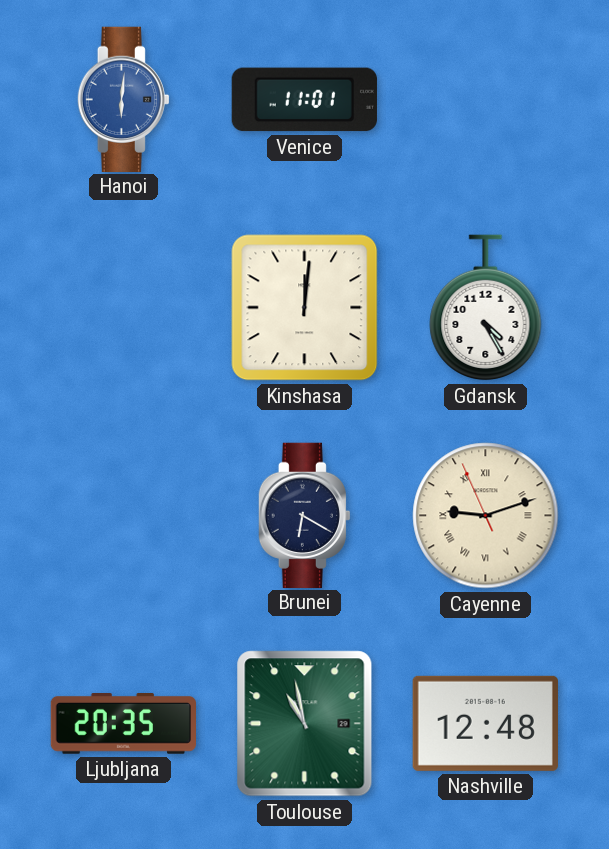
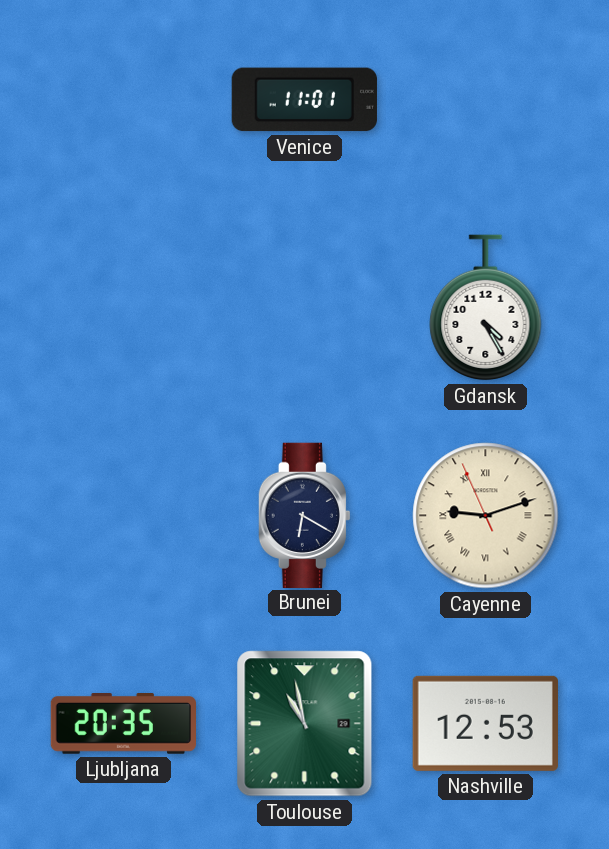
Hanoi: 6:01 -> none (123, 99)
Kinshasa: 12:01 -> none (305, 308)
Nashville: 12:48 -> 12:53 (485, 723)
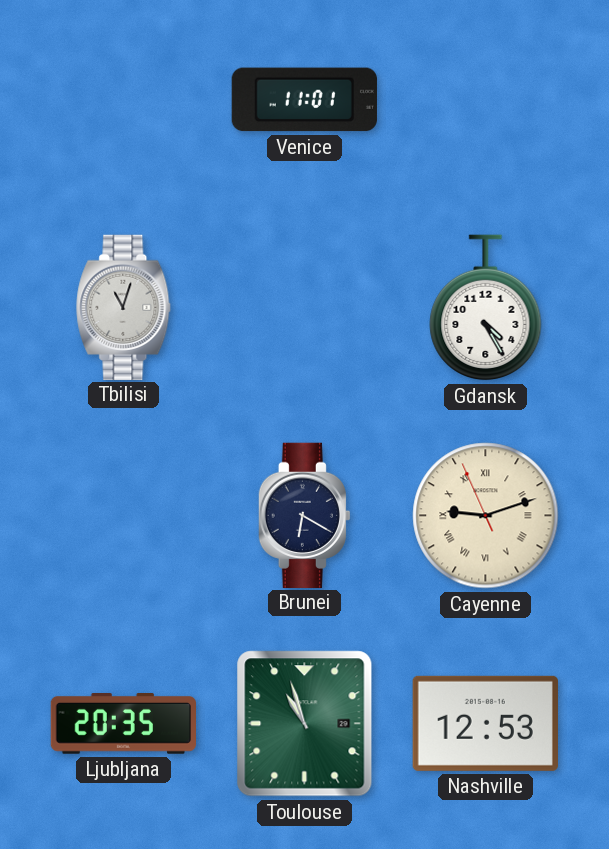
Tbilisi: none -> 11:03 (124, 307)
Toulouse: 10:58 -> 10:57 (305, 724)
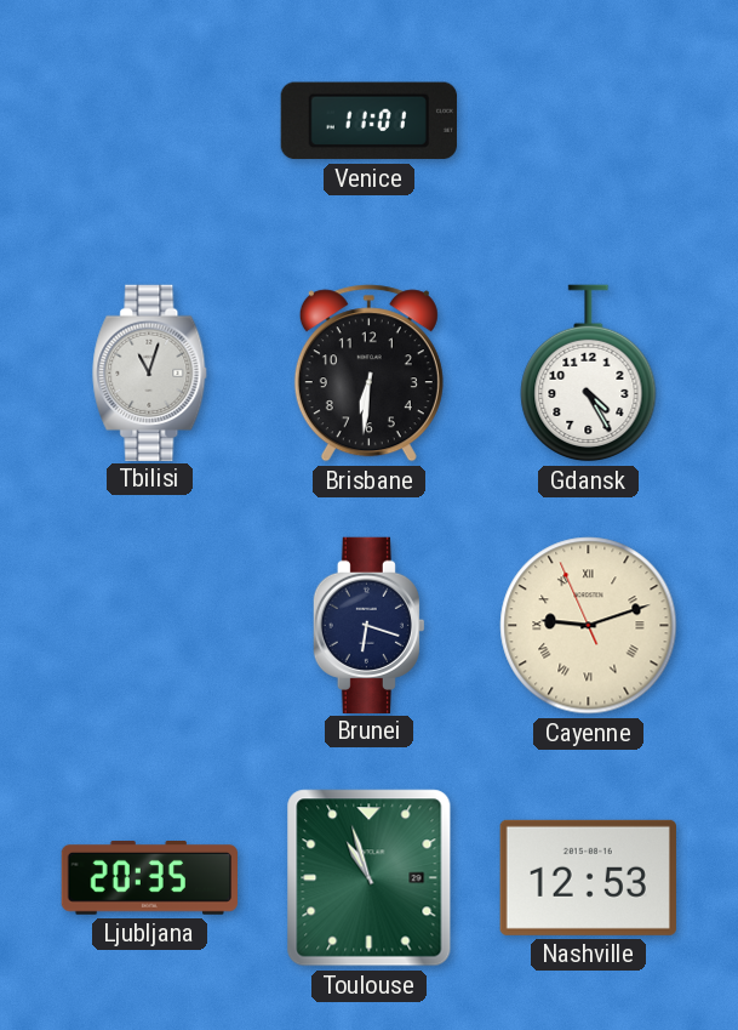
Brisbane: none -> 6:31 (368, 374)
Brunei: 6:20 -> 6:18 (368, 625)
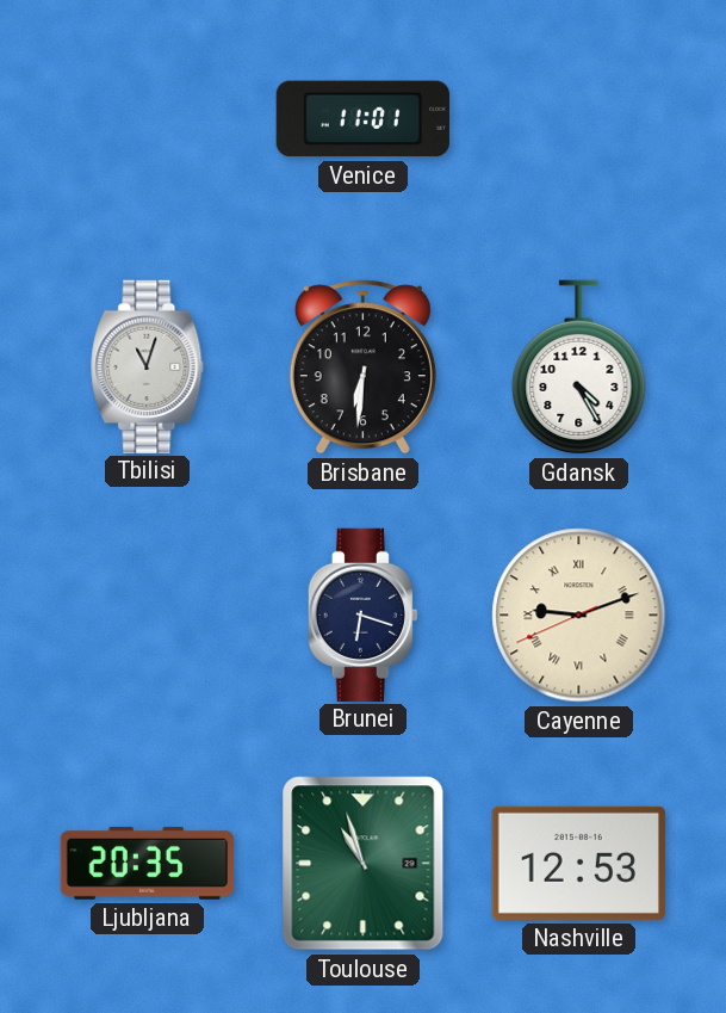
Cayenne: 9:11:56 -> 9:11:41 (579, 616)
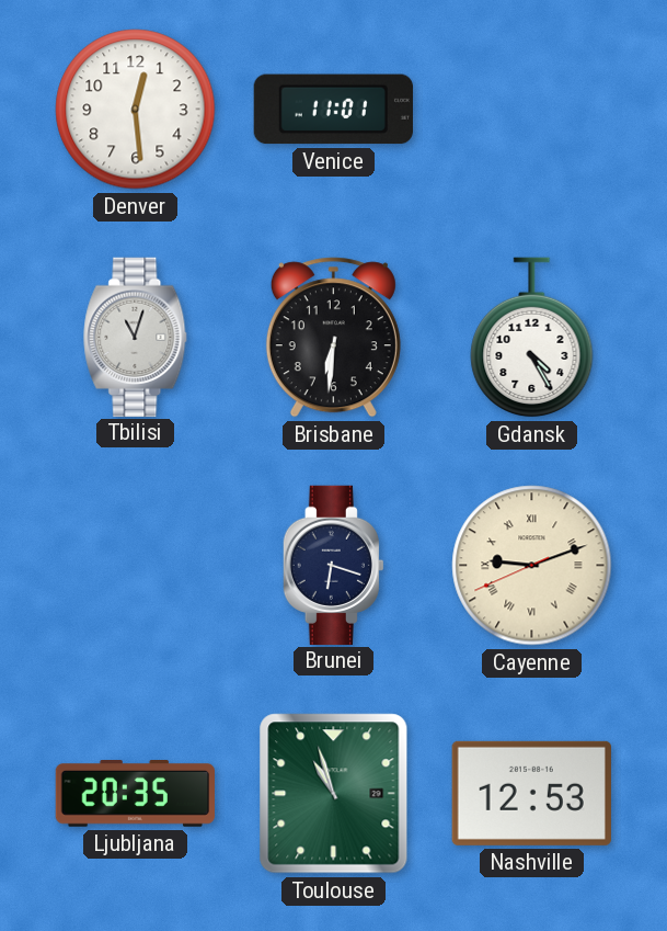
Denver: none -> 12:29 (136, 110)
